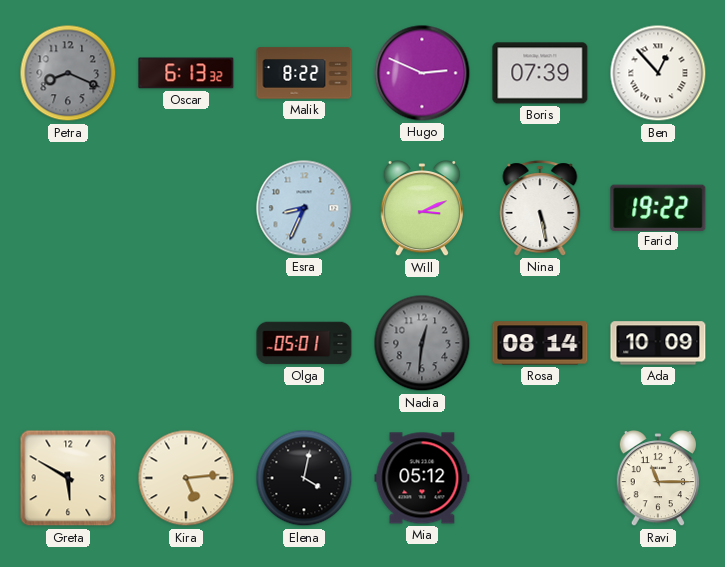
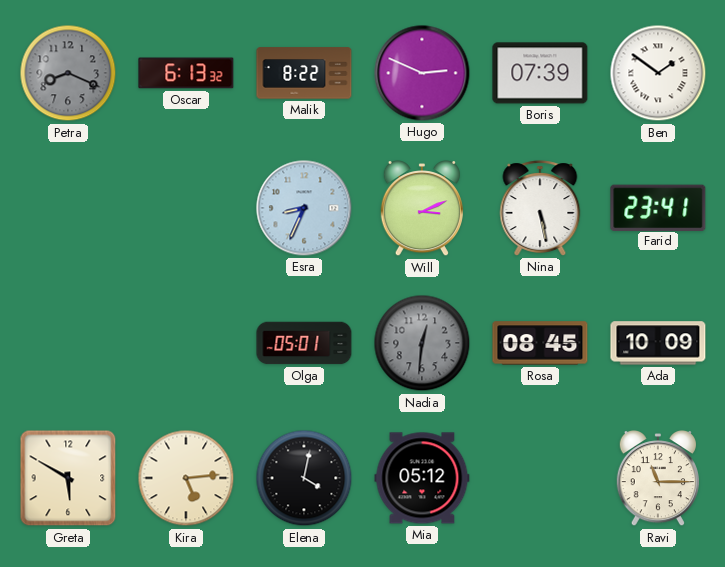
Ben: 12:53 -> 1:51 (658, 73)
Farid: 19:22 -> 23:41 (658, 207)
Rosa: 08:14 -> 08:45 (540, 343)
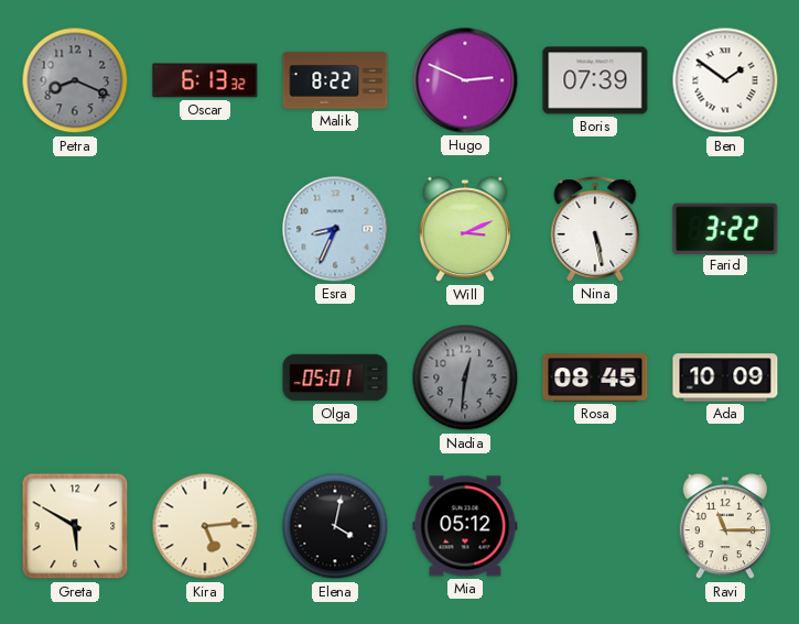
Farid: 23:41 -> 3:22 (725, 228)
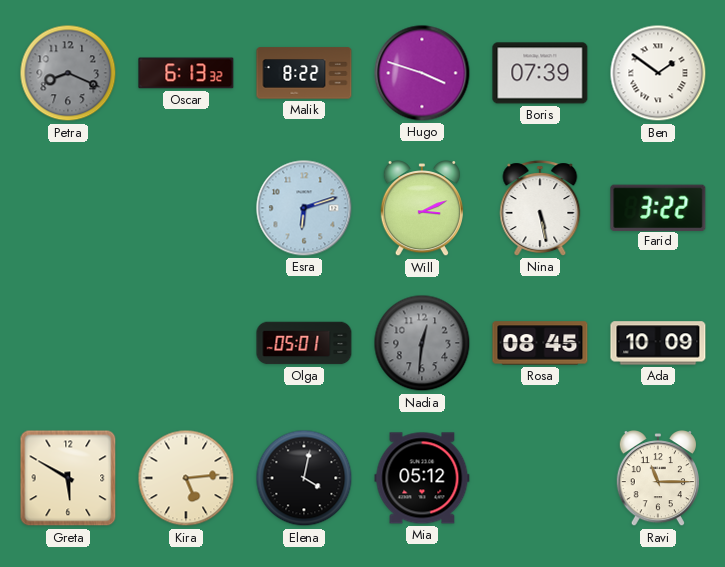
Hugo: 2:49 -> 3:48 (422, 73)
Esra: 8:34 -> 6:12 (304, 208)
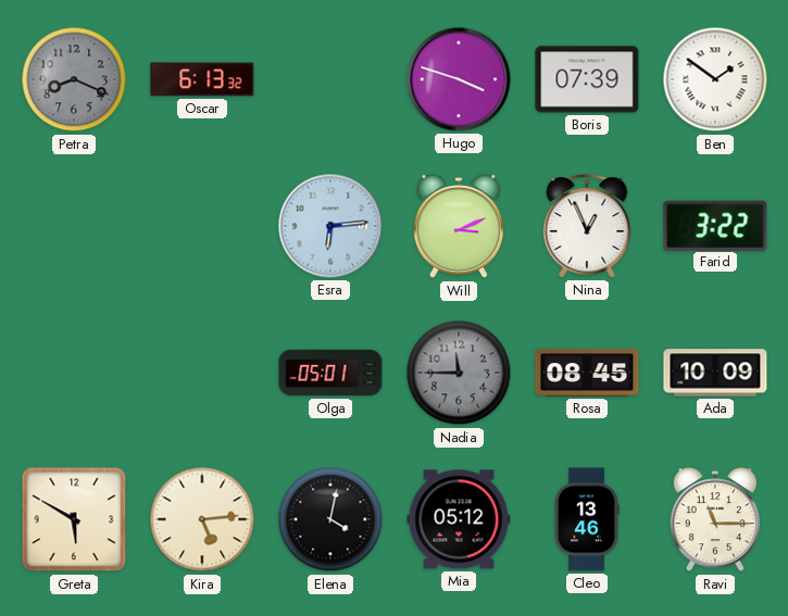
Malik: 8:22 -> none (304, 73)
Esra: 6:12 -> 6:14 (330, 226)
Nina: 5:28 -> 12:56 (587, 226)
Nadia: 12:31 -> 11:45 (459, 373)
Cleo: none -> 13:46 (587, 519)
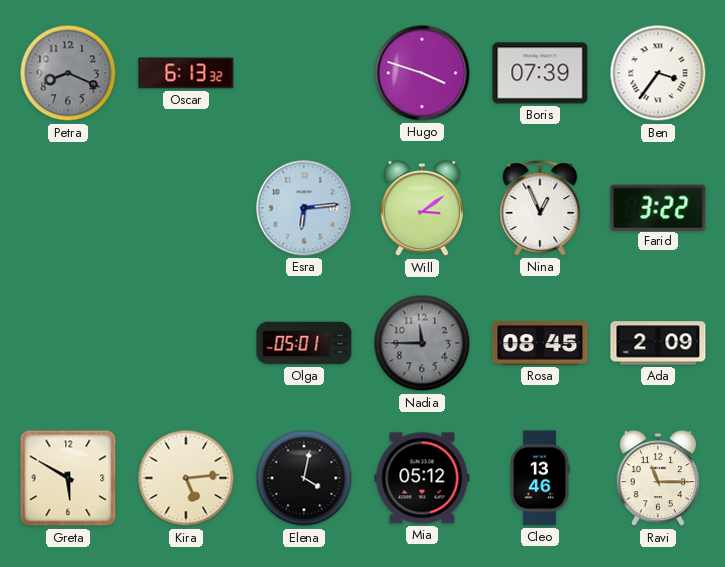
Ben: 1:51 -> 3:36 (658, 73)
Will: 3:11 -> 3:09 (422, 209)
Ada: 10:09 -> 2:09 (658, 343)
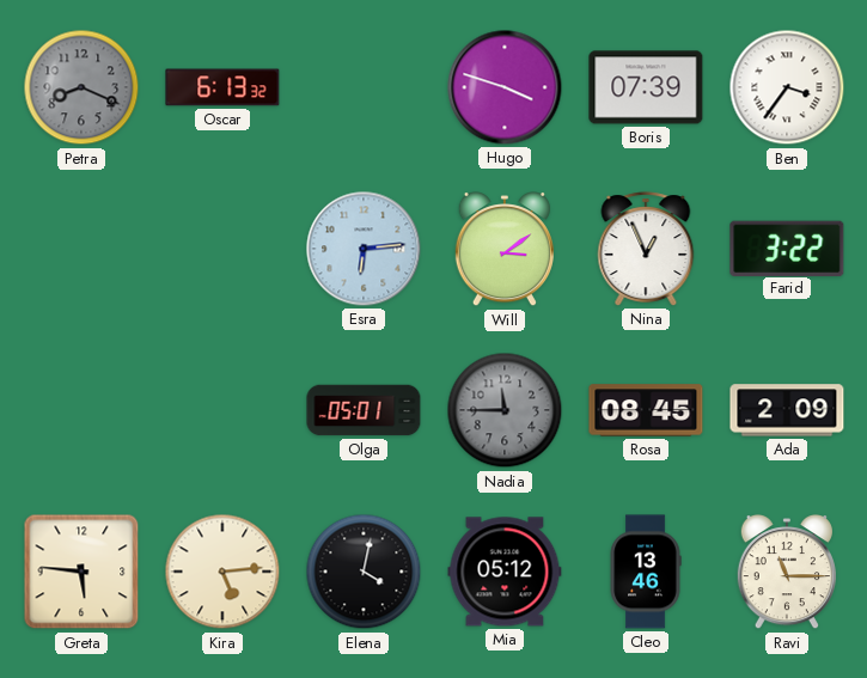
Greta: 5:50 -> 5:46 (81, 572)
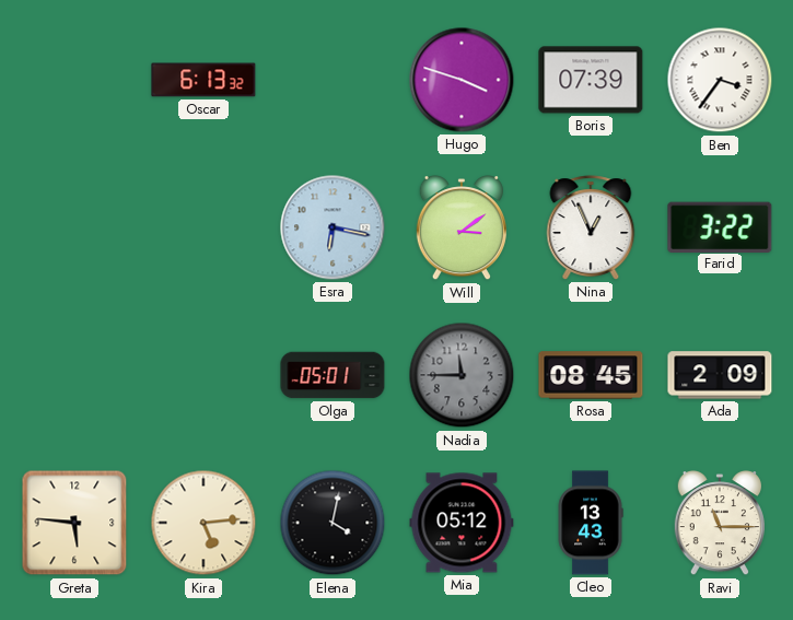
Petra: 8:19 -> none (81, 87)
Esra: 6:14 -> 6:17 (333, 227)
Cleo: 13:46 -> 13:43 (591, 523)
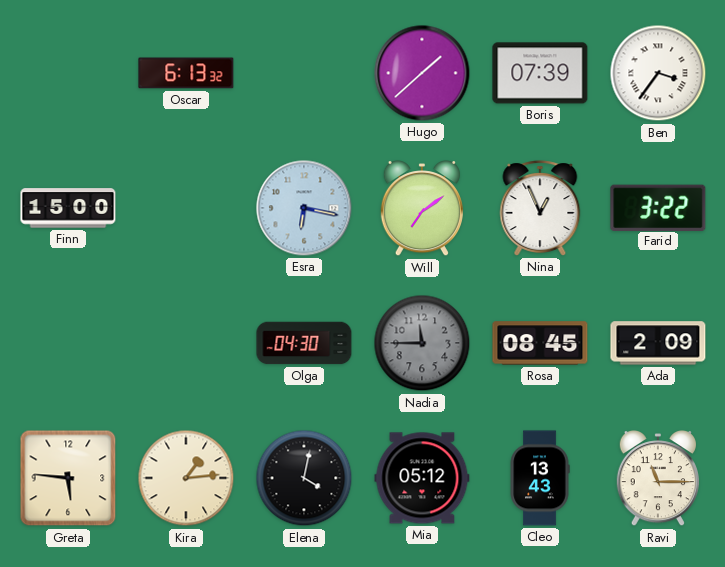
Hugo: 3:48 -> 1:38 (422, 73)
Finn: none -> 15:00 (68, 208)
Will: 3:09 -> 7:09 (422, 209)
Olga: 05:01 -> 04:30 (304, 343)
Kira: 5:14 -> 1:14 (186, 478)
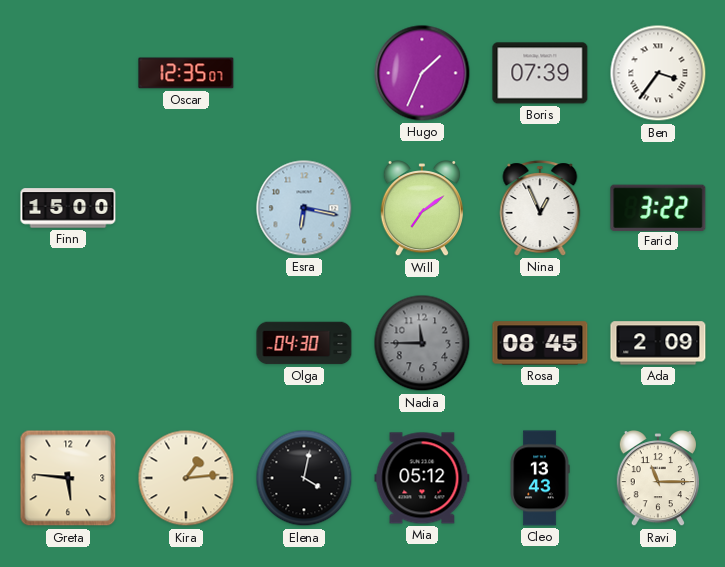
Oscar: 6:13 -> 12:35 (186, 73)
Hugo: 1:38 -> 1:34 (422, 73)
